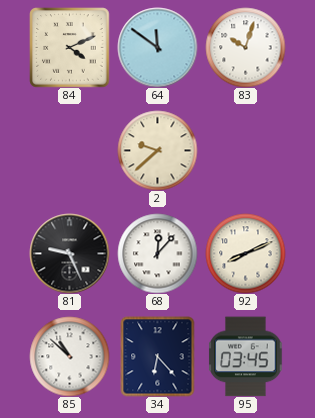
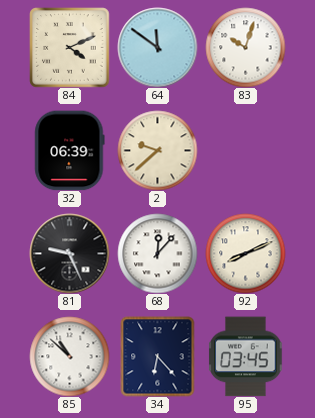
32: none -> 06:39 (70, 150)
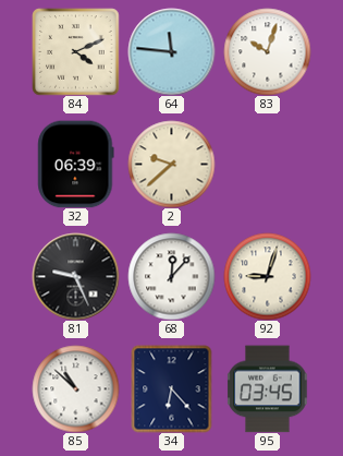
64: 11:51 -> 11:46 (171, 51)
92: 8:11 -> 9:03 (267, 276)
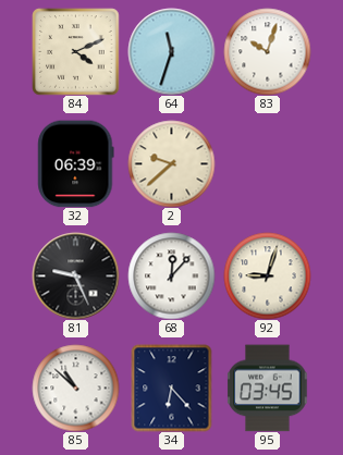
64: 11:46 -> 11:33 (171, 51)
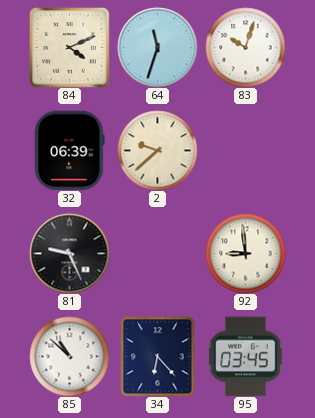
68: 12:07 -> none (171, 275)
92: 9:03 -> 8:59 (245, 253)
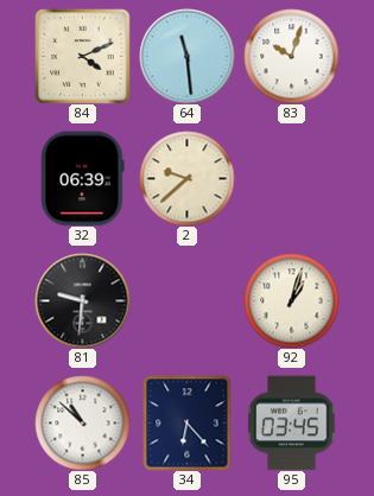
64: 11:33 -> 11:29 (186, 56)
81: 9:26 -> 9:31 (82, 300)
92: 8:59 -> 1:03 (291, 300)
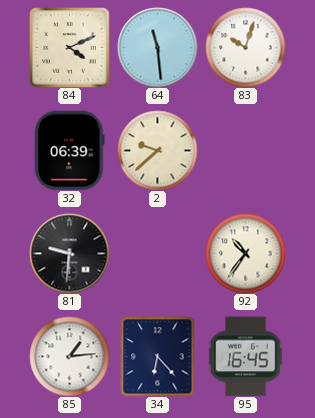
92: 1:03 -> 10:36 (245, 253)
85: 10:52 -> 1:14 (69, 356)
95: 03:45 -> 16:45 (246, 356)
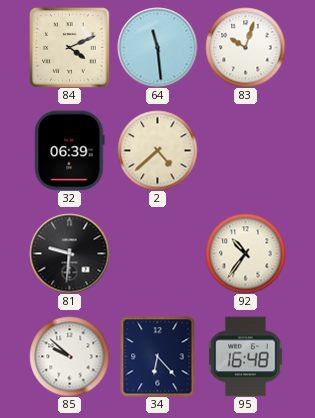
2: 9:38 -> 4:38 (157, 150)
85: 1:14 -> 9:52 (69, 356)
95: 16:45 -> 16:48 (246, 356)
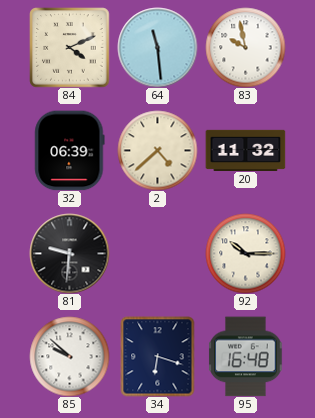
83: 10:03 -> 9:58 (245, 47)
20: none -> 11:32 (245, 150)
92: 10:36 -> 10:15 (245, 253)
34: 6:23 -> 6:18 (158, 356)
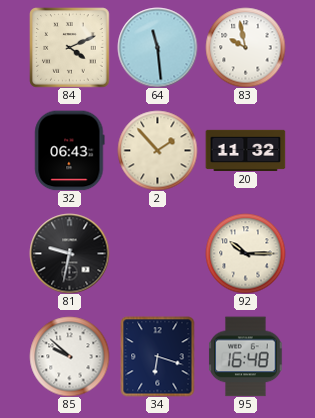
32: 06:39 -> 06:43 (70, 150)
2: 4:38 -> 1:53 (157, 150)
81: 9:31 -> 9:32 (69, 253)
